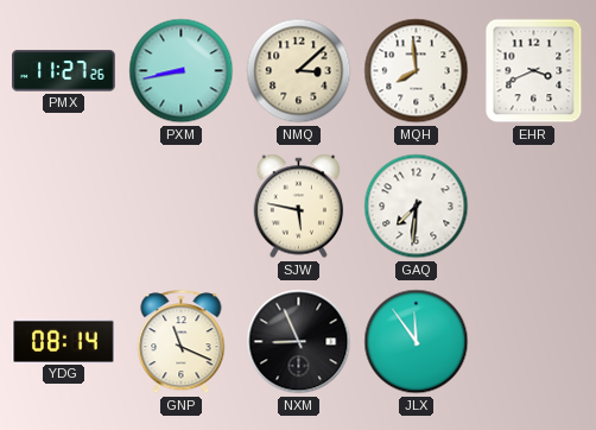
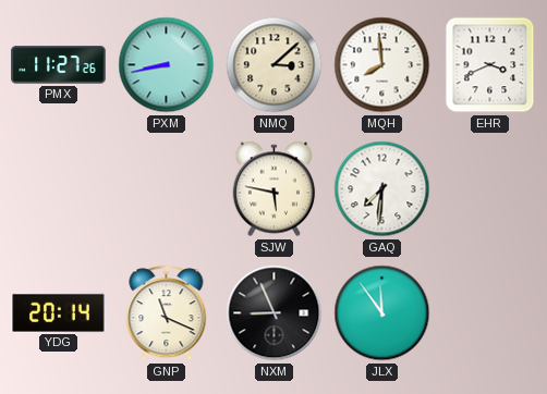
YDG: 08:14 -> 20:14 (59, 312)
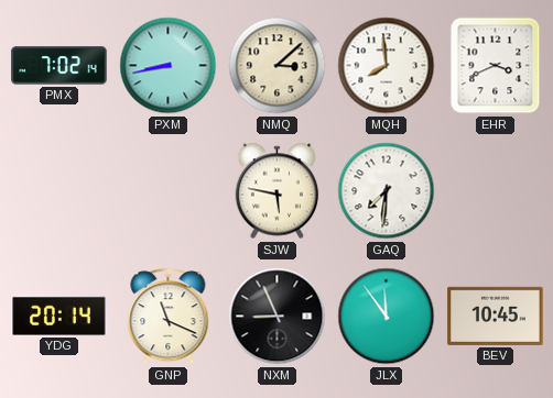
PMX: 11:27 -> 7:02 (59, 66)
BEV: none -> 10:45 (496, 316)
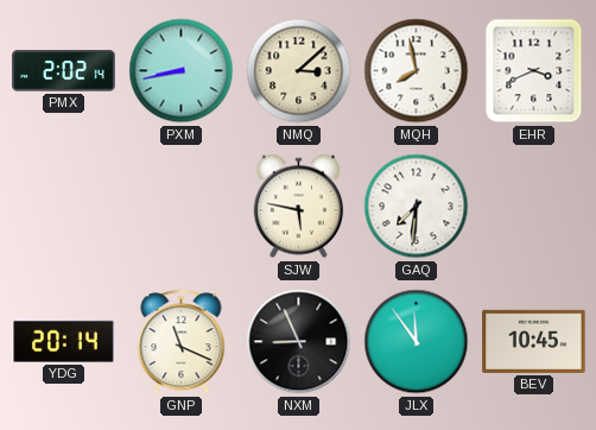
PMX: 7:02 -> 2:02 (64, 71)
MQH: 7:59 -> 7:58 (417, 71)
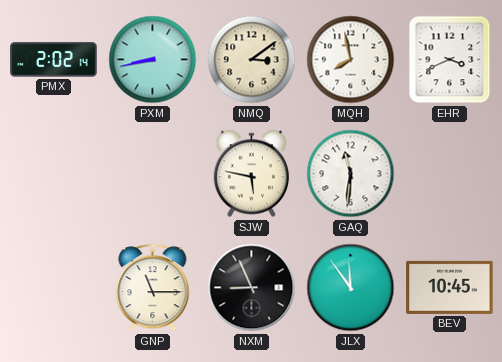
NMQ: 3:08 -> 3:09 (252, 60)
GAQ: 7:31 -> 11:31 (351, 174)
YDG: 20:14 -> none (64, 341)
GNP: 11:19 -> 11:15 (153, 288)
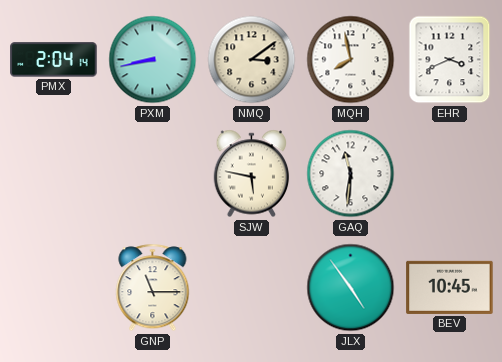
PMX: 2:02 -> 2:04 (54, 60)
NXM: 8:56 -> none (252, 288)
JLX: 11:54 -> 4:54 (351, 288)
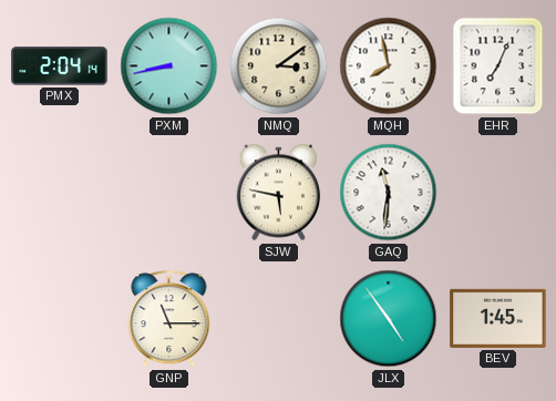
EHR: 3:41 -> 7:04 (498, 66)
BEV: 10:45 -> 1:45 (498, 318)
